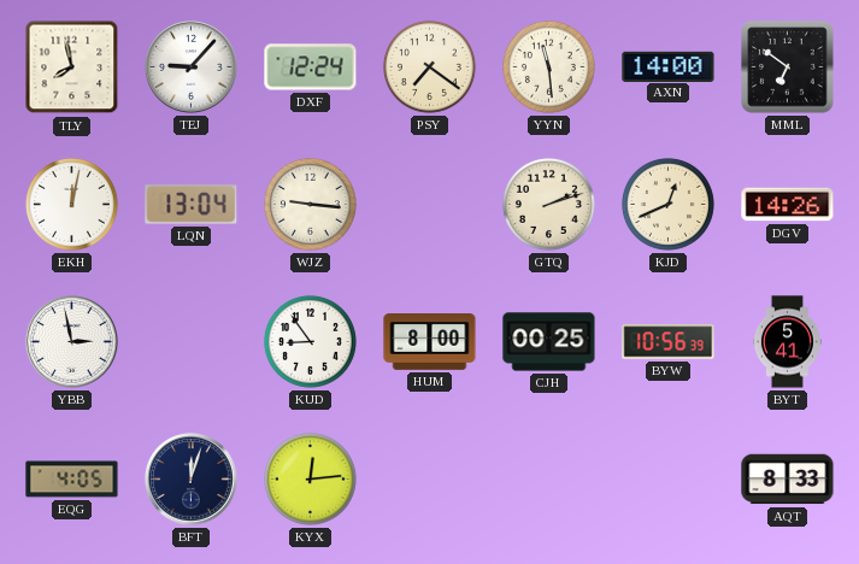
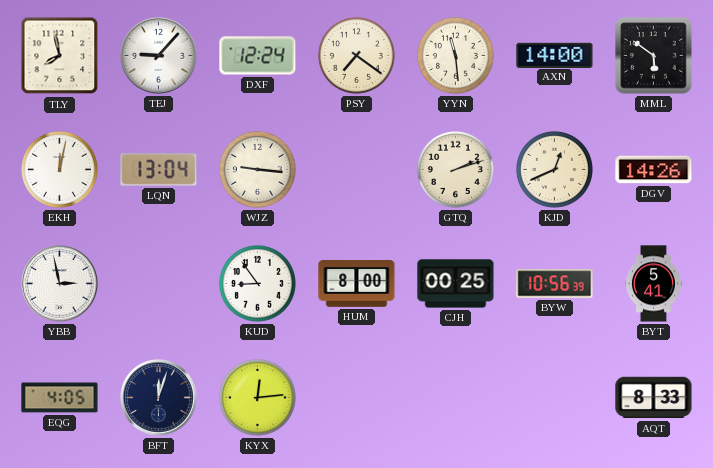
MML: 6:51 -> 5:51 (654, 56)
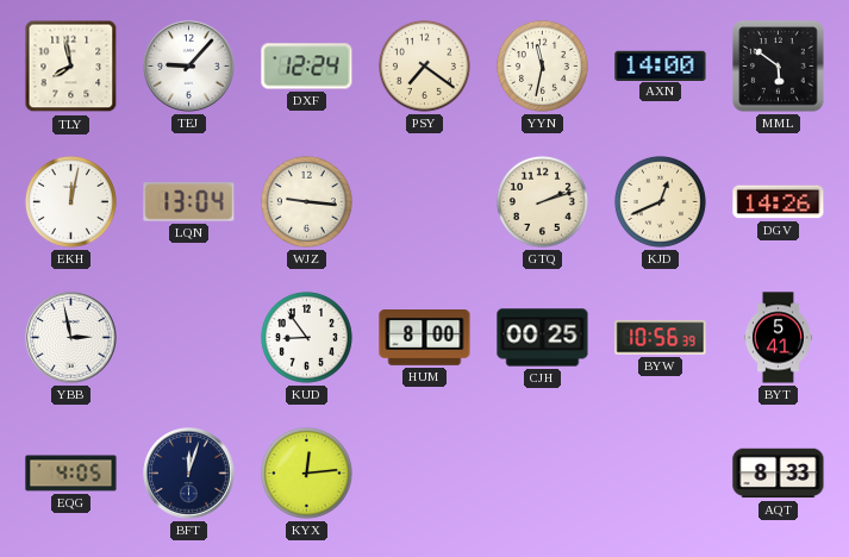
YYN: 11:29 -> 11:32 (542, 65)
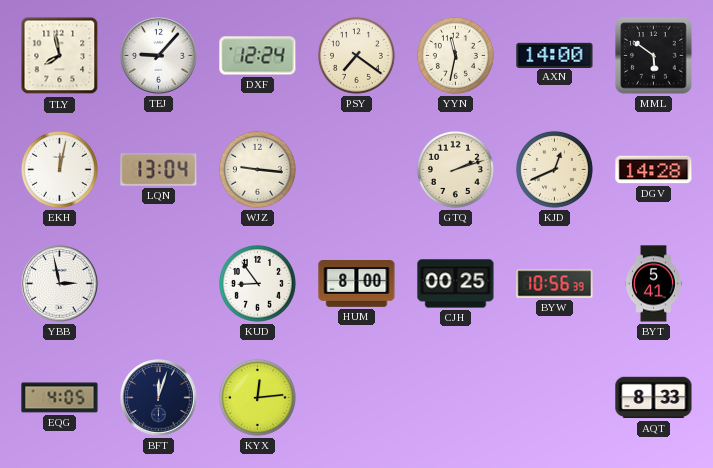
DGV: 14:26 -> 14:28 (654, 170)
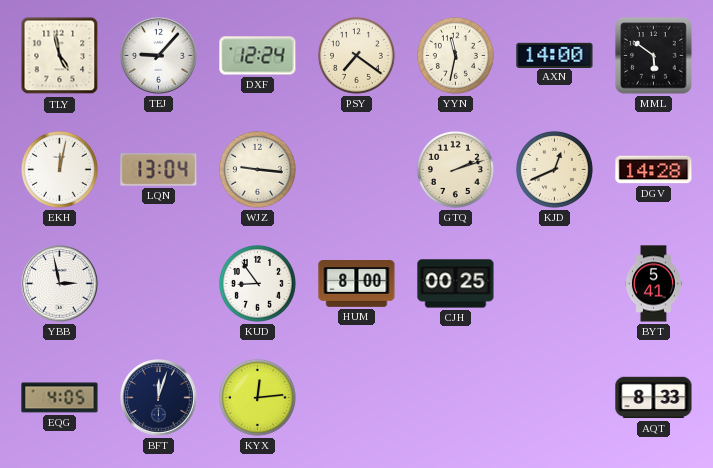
TLY: 7:58 -> 4:58 (60, 56)
BYW: 10:56 -> none (555, 284)
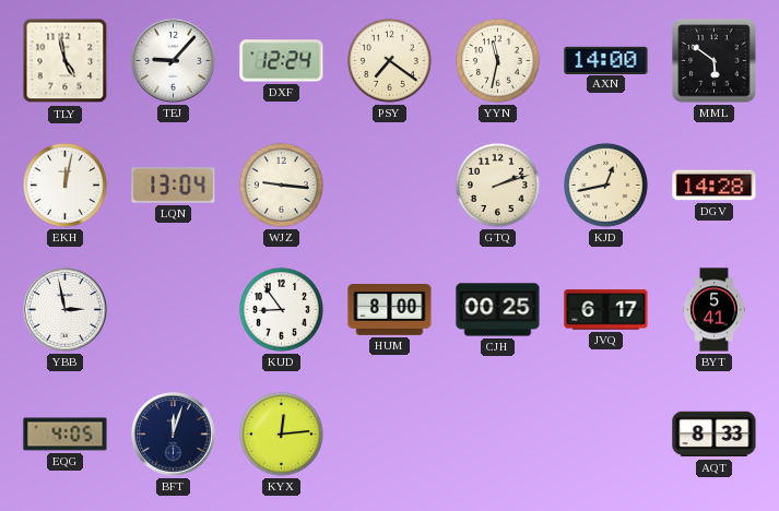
KJD: 12:41 -> 12:43 (605, 185)
JVQ: none -> 6:17 (606, 310)
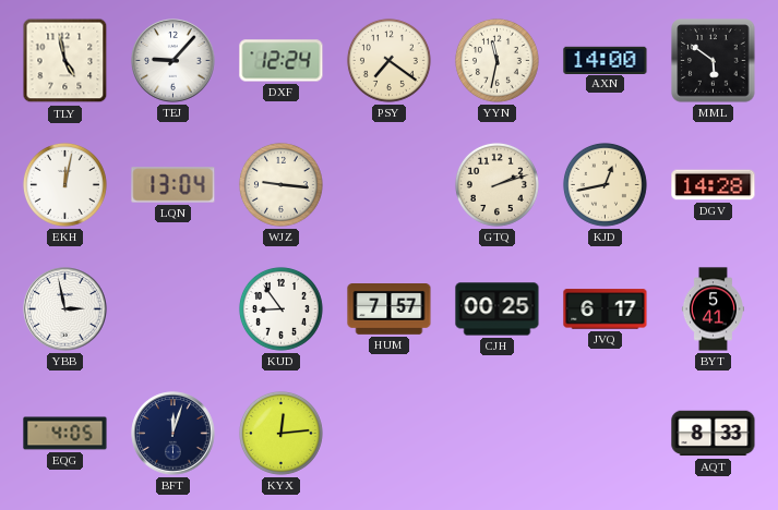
HUM: 8:00 -> 7:57 (390, 309)
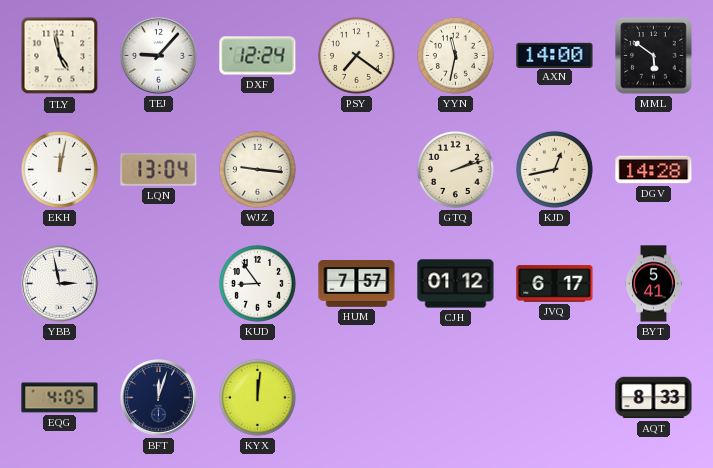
CJH: 00:25 -> 01:12 (456, 284)
KYX: 12:14 -> 12:01 (257, 397)
